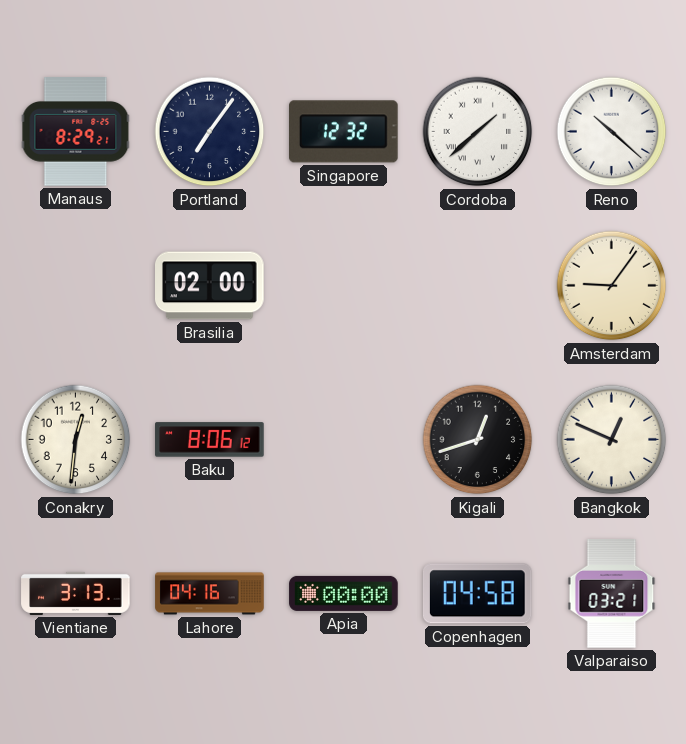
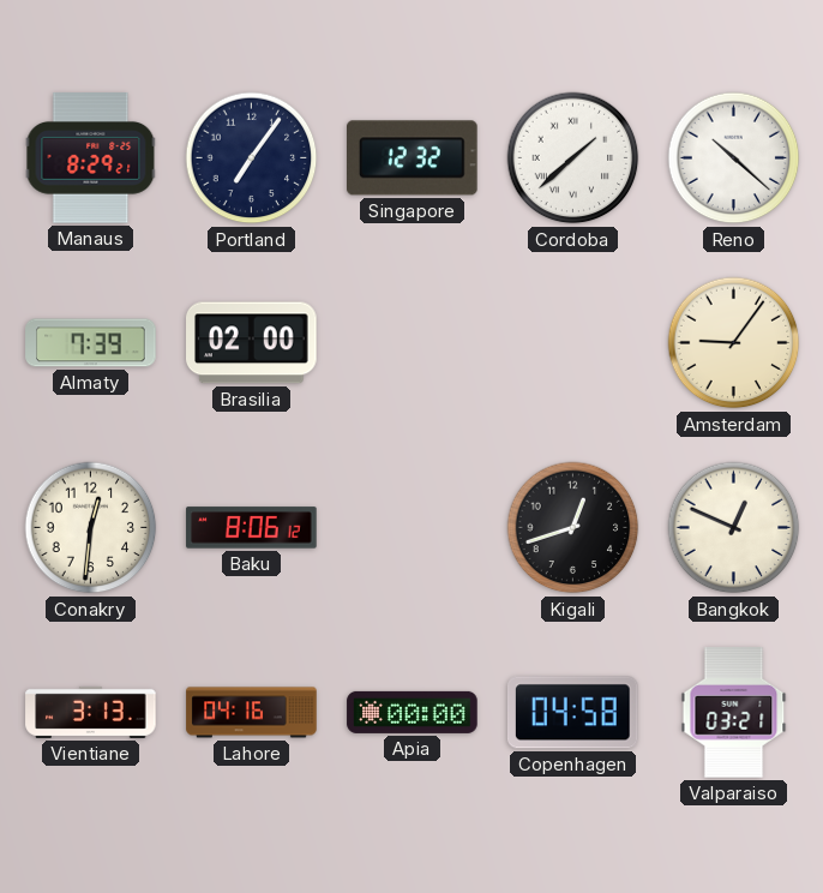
Almaty: none -> 7:39 (91, 343)
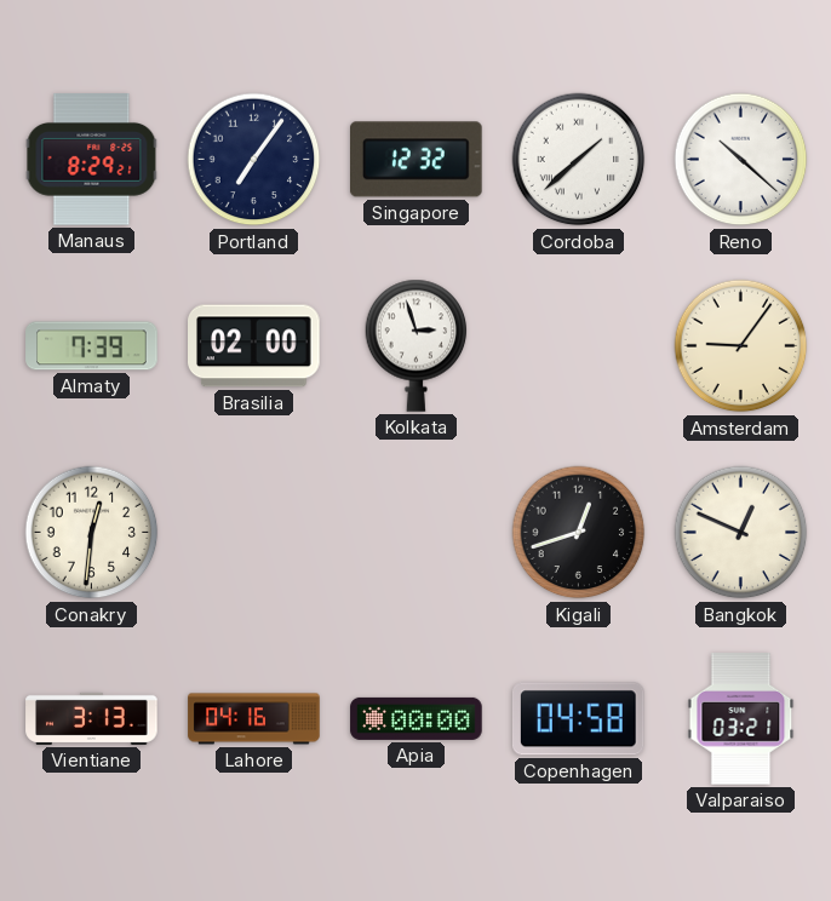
Kolkata: none -> 2:57 (417, 345)
Baku: 8:06 -> none (252, 528)
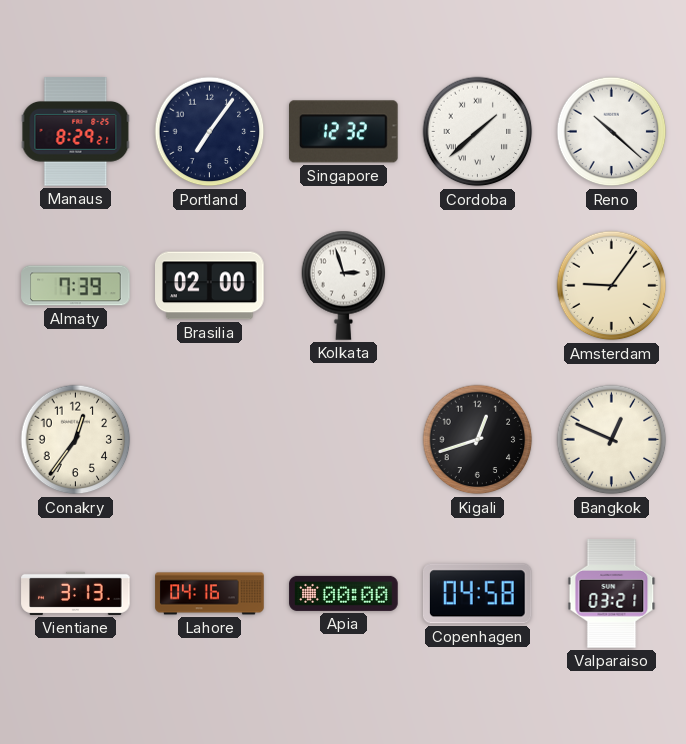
Conakry: 12:31 -> 12:36 (76, 440)
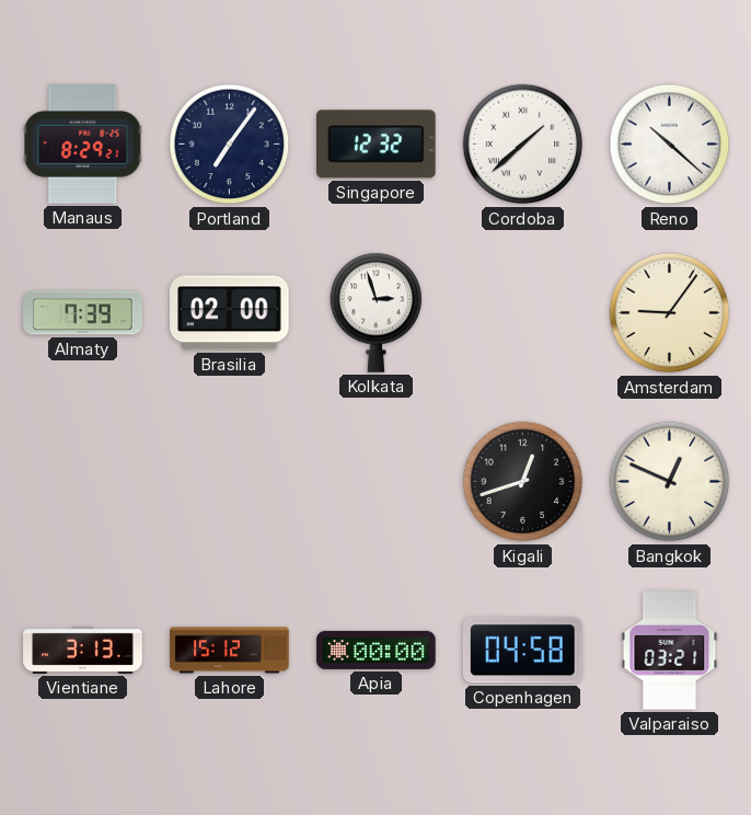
Conakry: 12:36 -> none (76, 440)
Lahore: 04:16 -> 15:12 (230, 651)
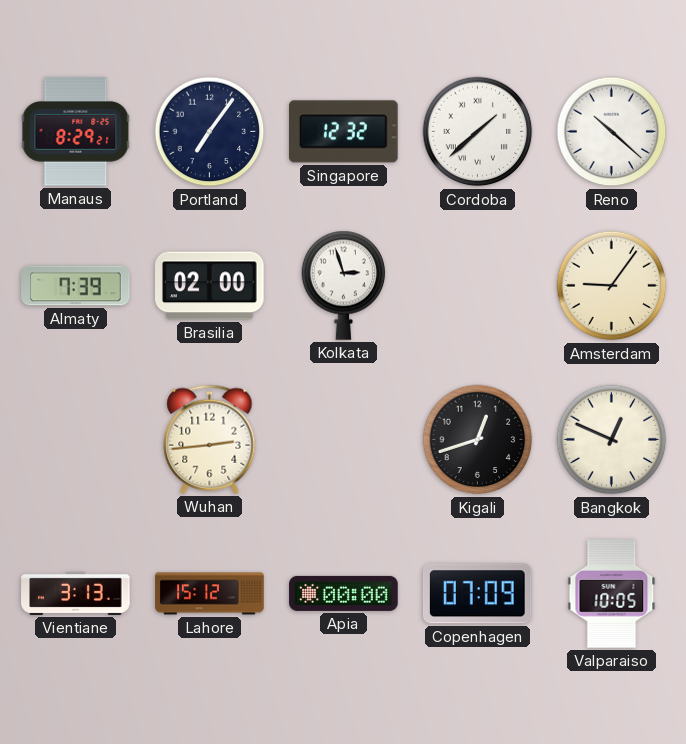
Wuhan: none -> 2:44 (210, 439)
Copenhagen: 04:58 -> 07:09 (477, 594)
Valparaiso: 03:21 -> 10:05 (612, 594)
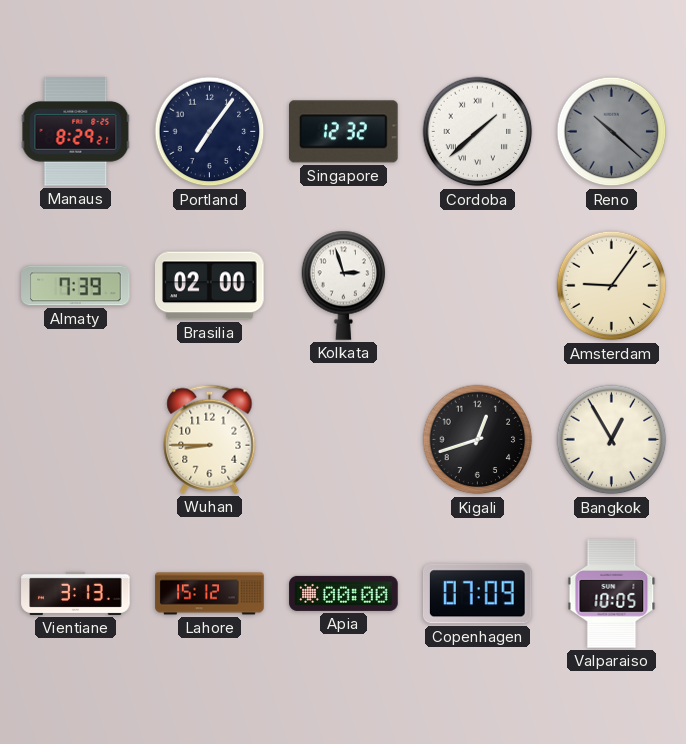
Reno dial: white -> grey (612, 132)
Wuhan: 2:44 -> 8:45 (210, 439)
Bangkok: 12:49 -> 12:55 (612, 440)
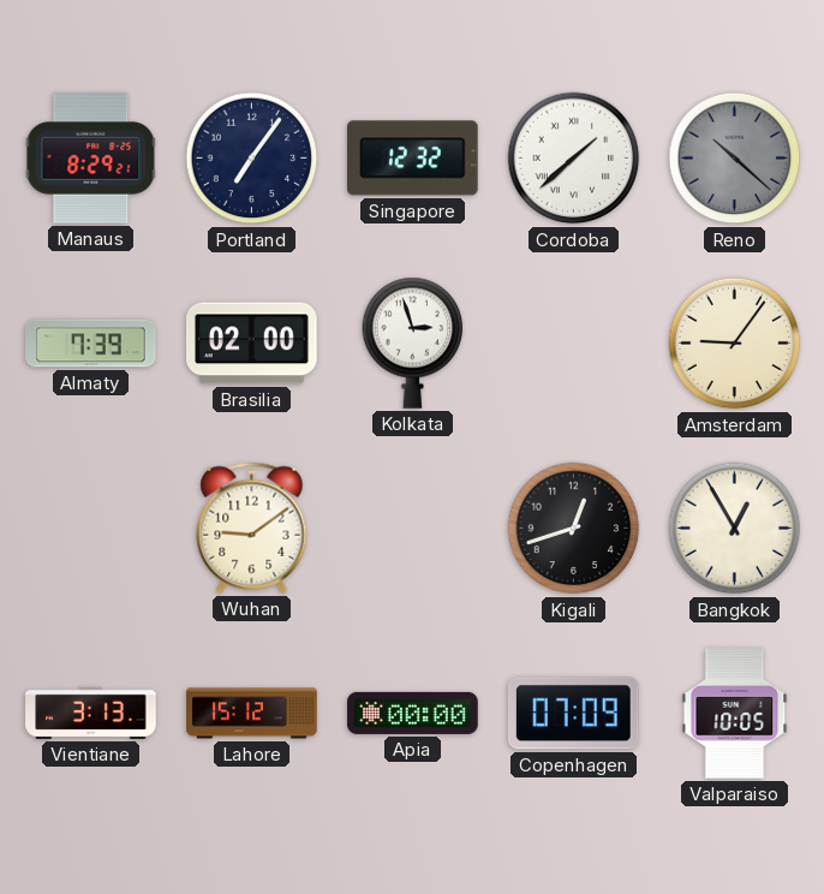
Wuhan: 8:45 -> 9:09 (252, 528)
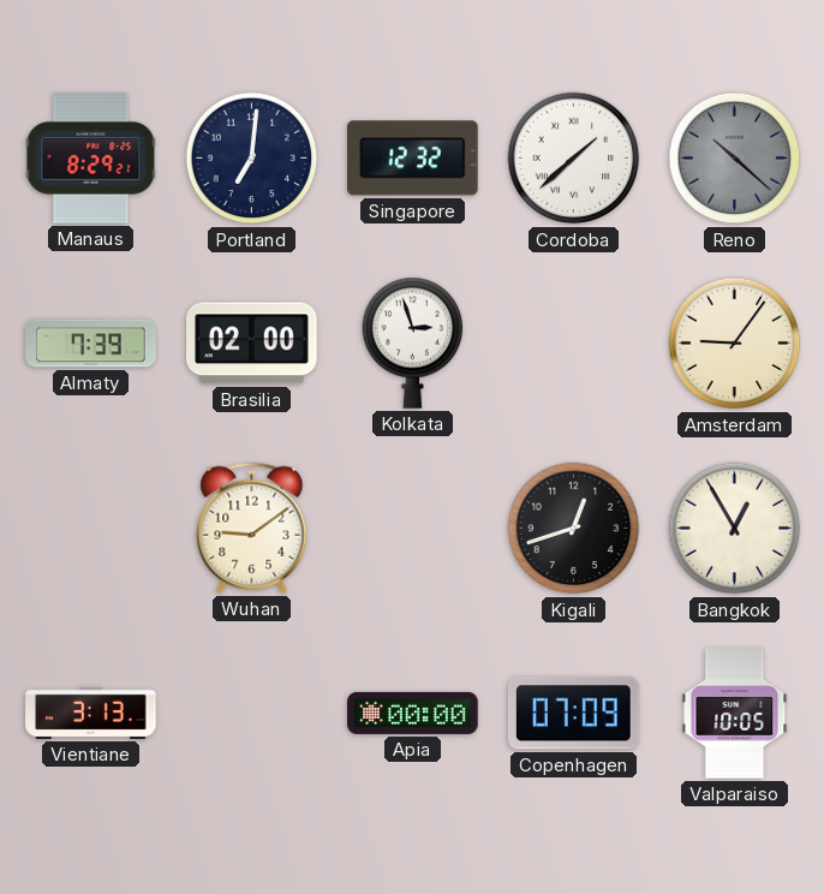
Portland: 7:06 -> 7:01 (252, 159)
Lahore: 15:12 -> none (252, 714)
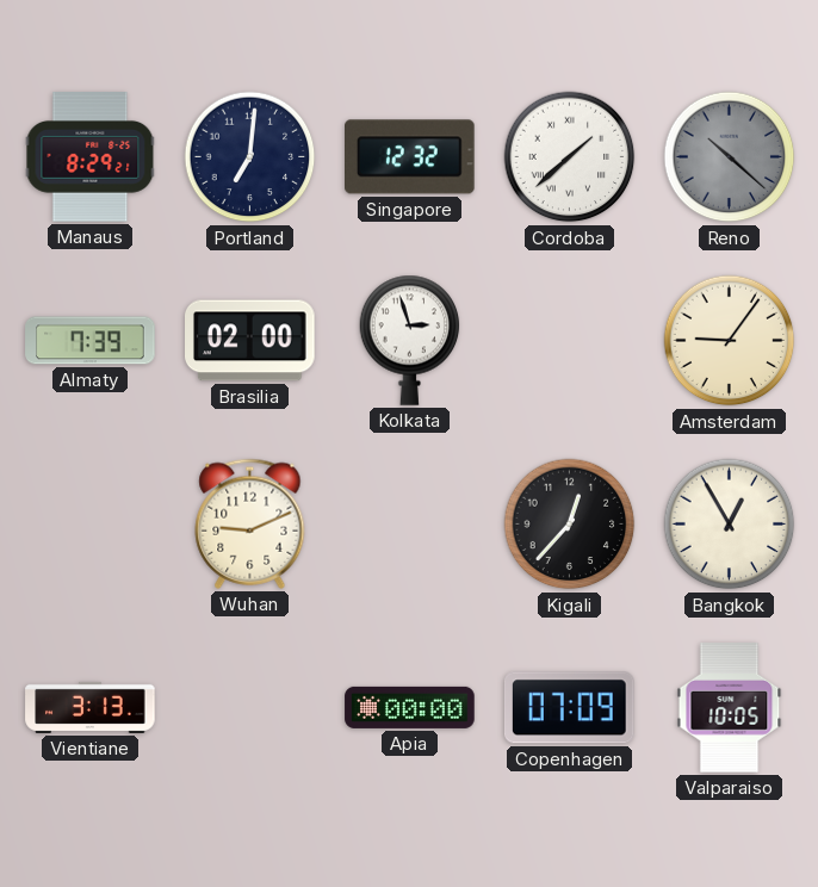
Wuhan: 9:09 -> 9:11 (250, 523)
Kigali: 12:42 -> 12:37 (570, 525)
